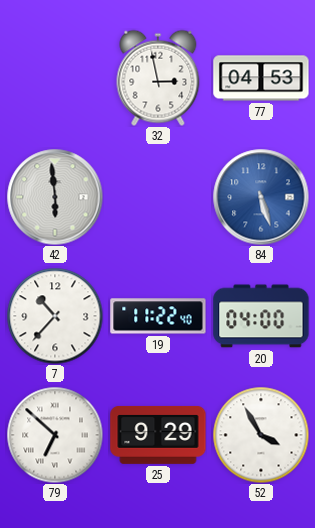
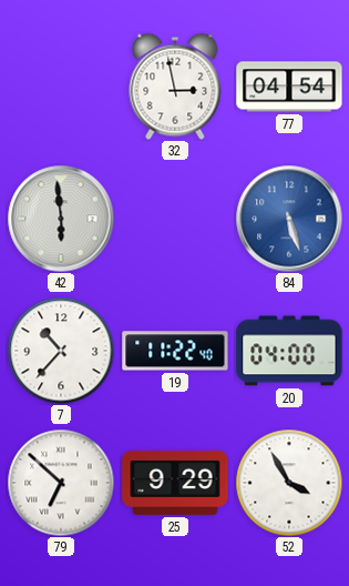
77: 04:53 -> 04:54 (289, 87)
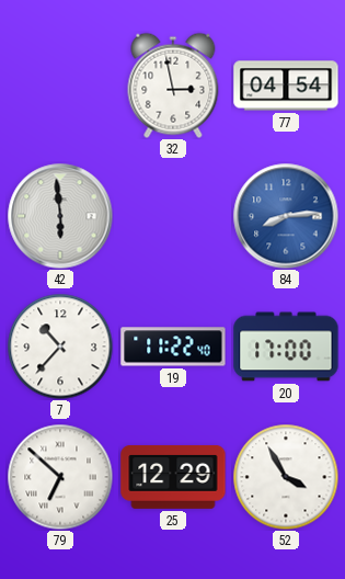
84: 5:27 -> 8:14 (286, 216)
20: 04:00 -> 17:00 (286, 347)
25: 9:29 -> 12:29 (173, 477)
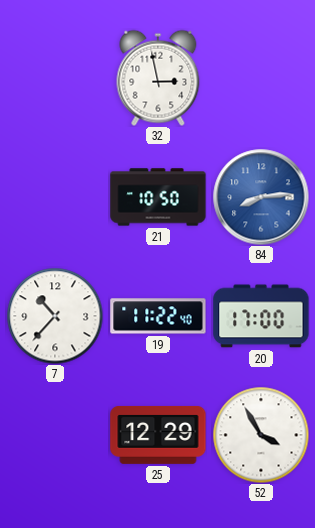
77: 04:54 -> none (286, 86)
42: 5:59 -> none (60, 216)
21: none -> 10:50 (158, 197)
79: 6:52 -> none (60, 477)
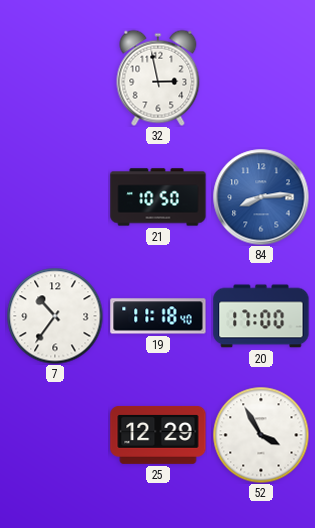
7: 10:37 -> 10:36 (55, 316)
19: 11:22 -> 11:18 (158, 316)
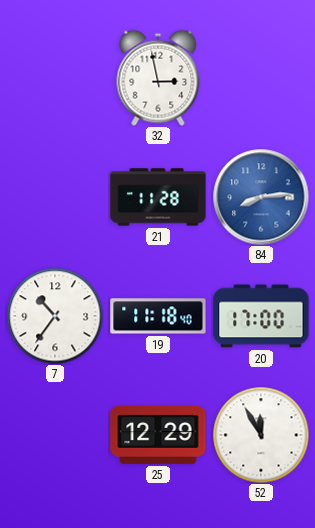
21: 10:50 -> 11:28 (158, 197)
52: 3:55 -> 11:55 (261, 435)
